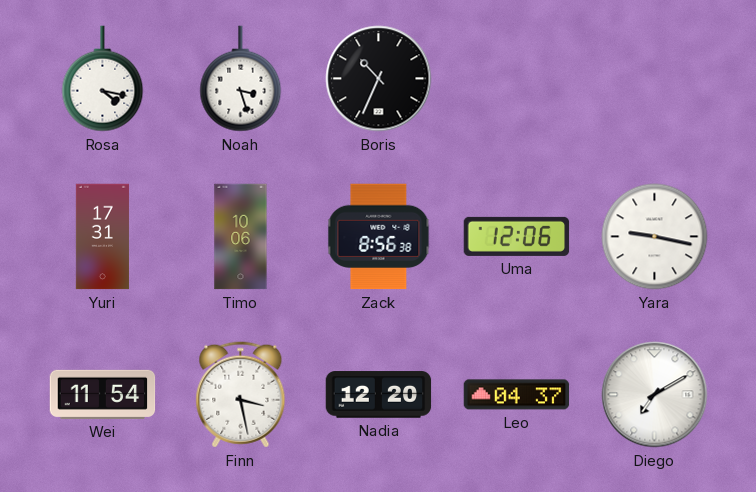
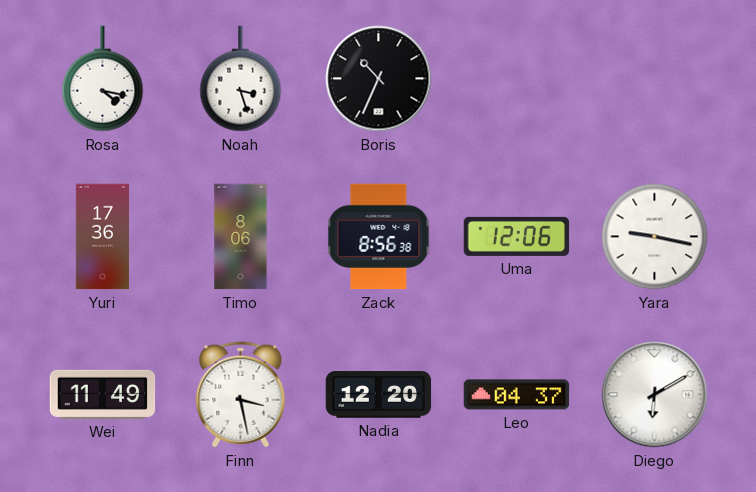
Yuri: 17:31 -> 17:36 (102, 237)
Timo: 10:06 -> 8:06 (241, 237)
Wei: 11:54 -> 11:49 (103, 394)
Diego: 7:10 -> 6:10 (655, 395)
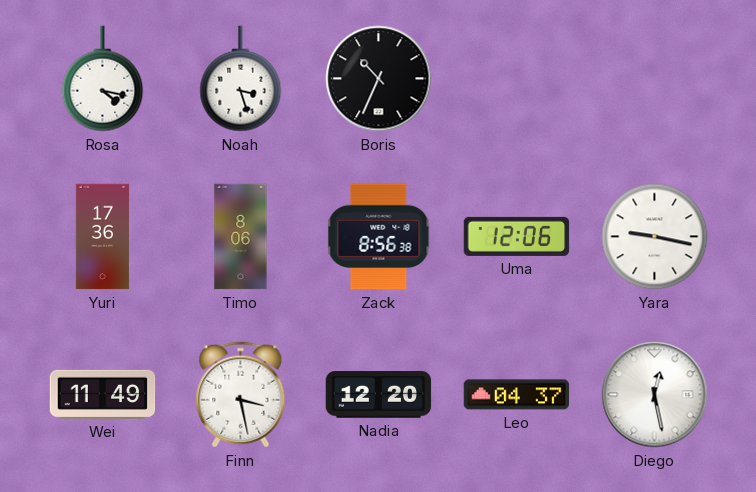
Diego: 6:10 -> 12:28 (655, 395)
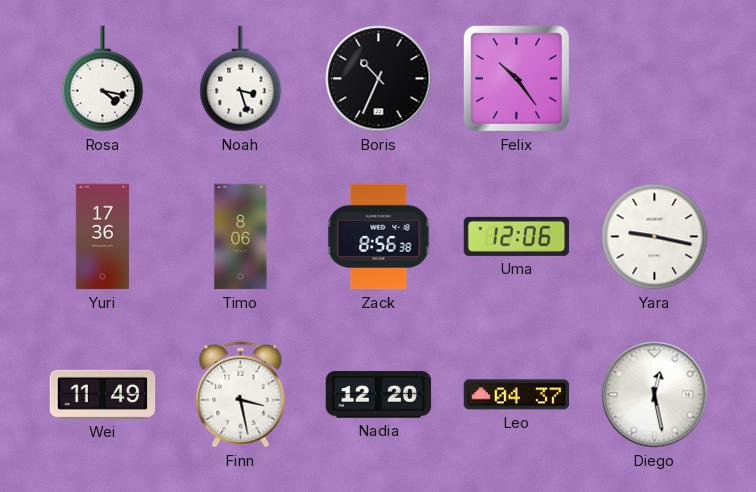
Felix: none -> 10:24 (516, 78)
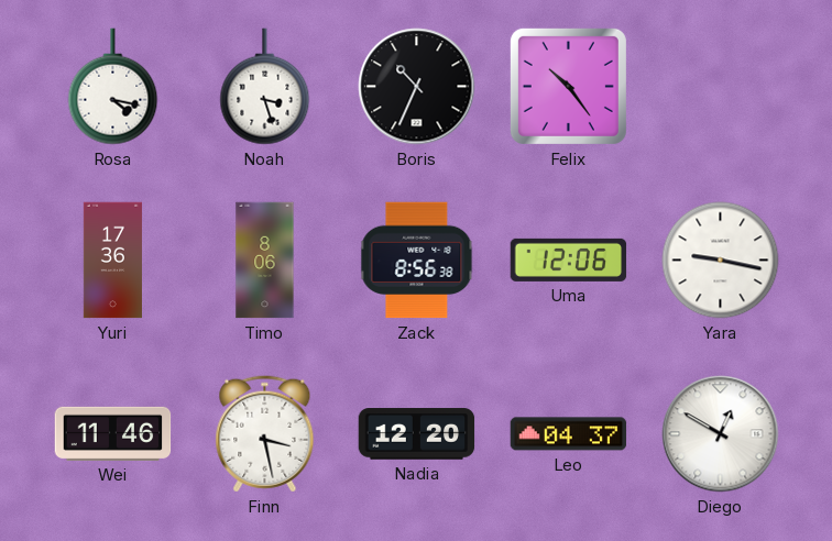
Wei: 11:49 -> 11:46 (113, 433)
Diego: 12:28 -> 12:50 (721, 434)
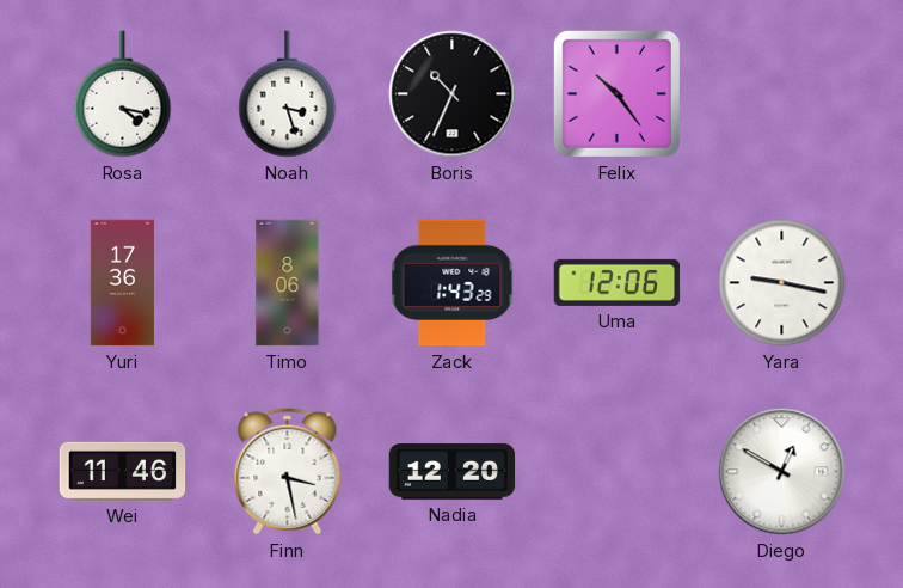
Zack: 8:56 -> 1:43 (453, 283)
Leo: 04:37 -> none (569, 434)
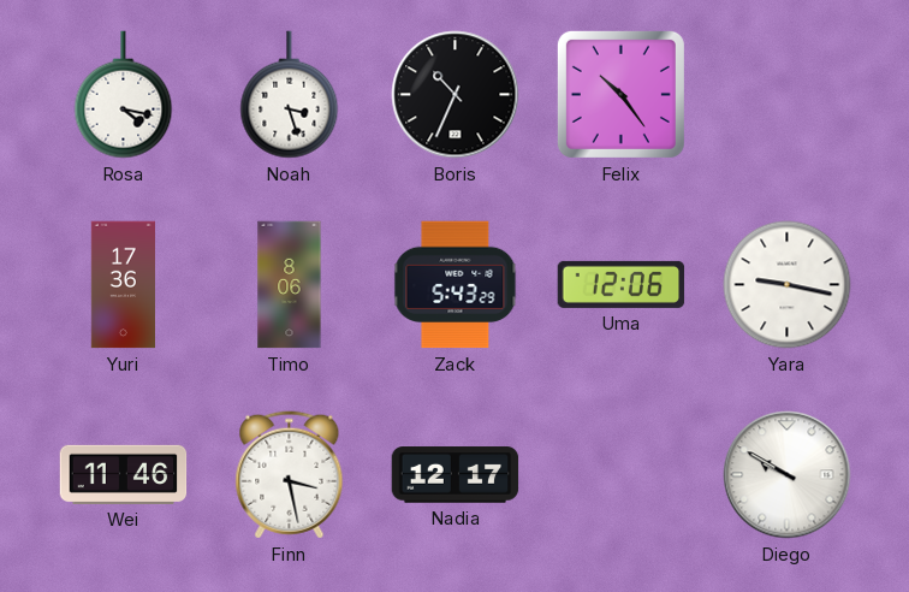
Zack: 1:43 -> 5:43 (456, 285)
Nadia: 12:20 -> 12:17 (456, 475)
Diego: 12:50 -> 9:50 (788, 475)
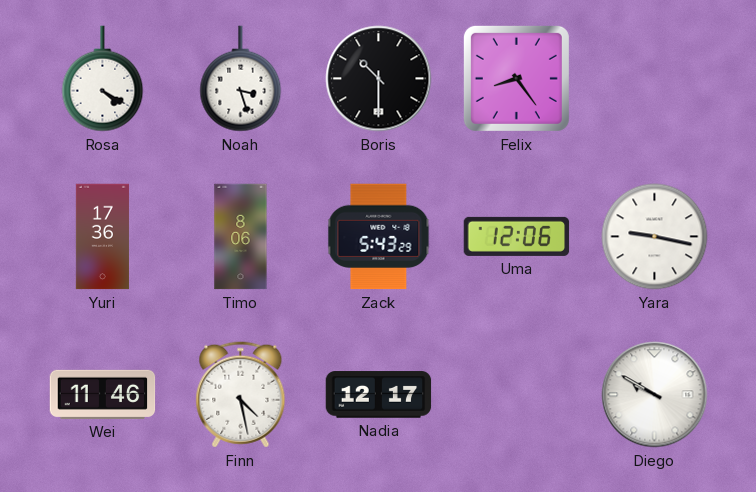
Rosa: 4:17 -> 4:20 (103, 79)
Boris: 10:34 -> 10:30 (379, 79)
Felix: 10:24 -> 8:24 (516, 78)
Finn: 3:28 -> 4:28 (241, 395)
